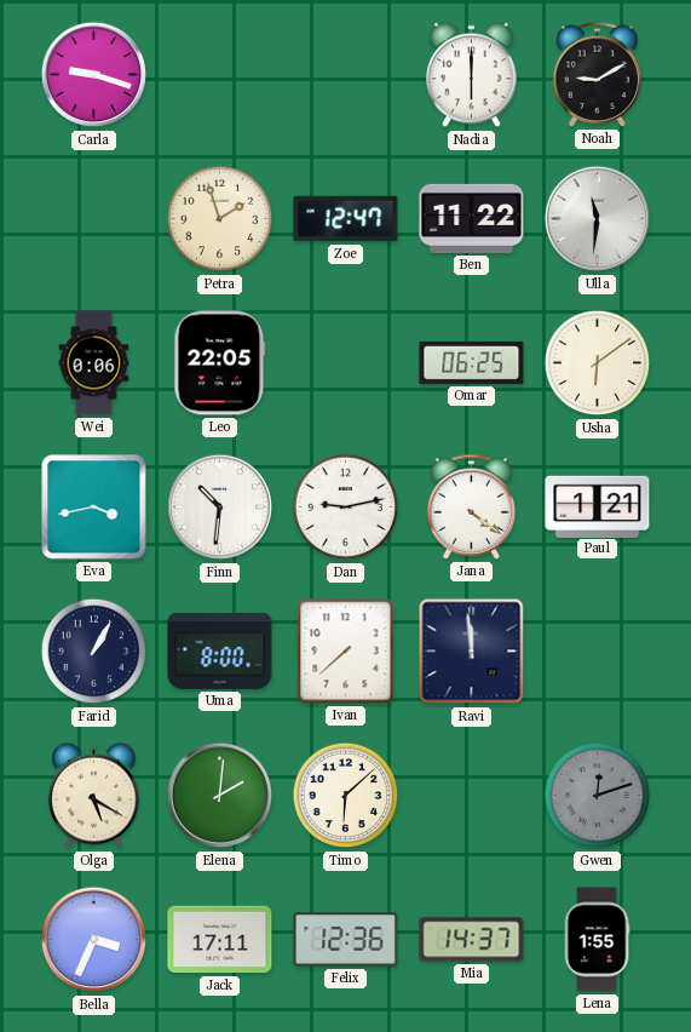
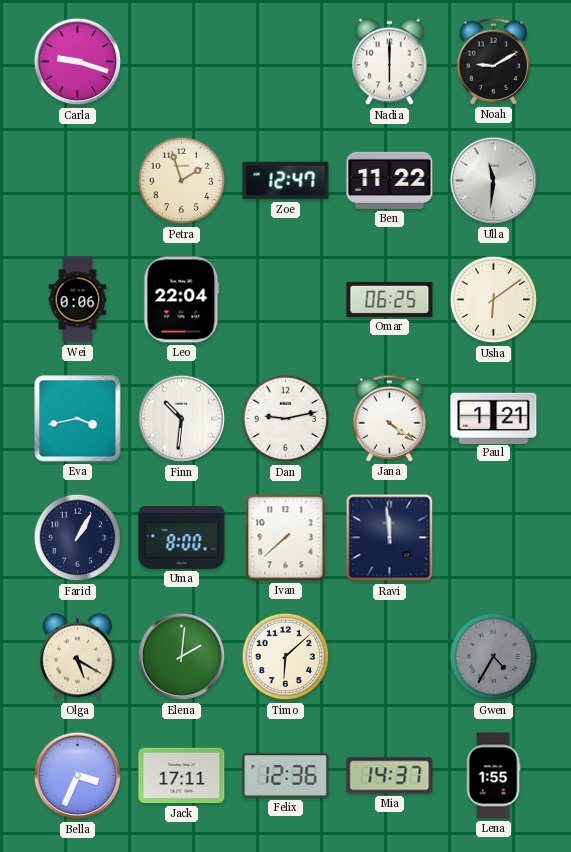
Leo: 22:05 -> 22:04 (182, 300)
Gwen: 12:12 -> 4:35 (494, 657)
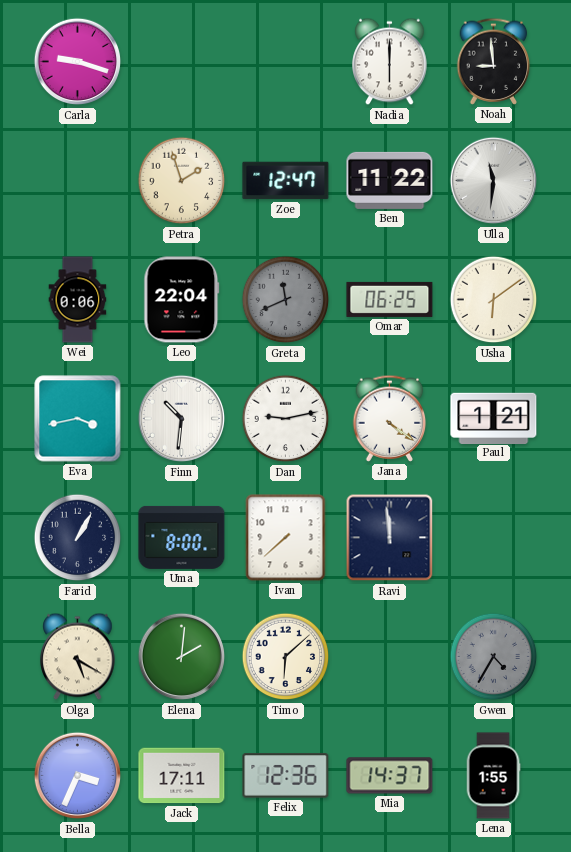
Noah: 9:10 -> 8:59 (494, 61)
Greta: none -> 11:41 (286, 300)
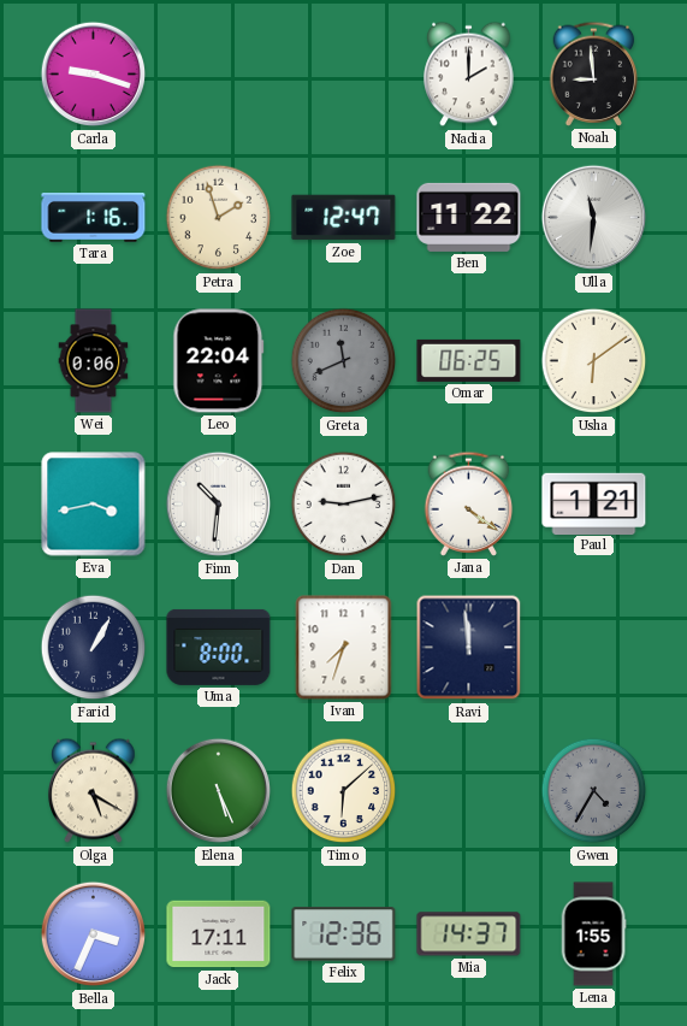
Nadia: 6:00 -> 2:00 (469, 75)
Tara: none -> 1:16 (94, 218)
Ivan: 7:38 -> 7:33 (344, 648)
Elena: 2:01 -> 5:26 (219, 791)
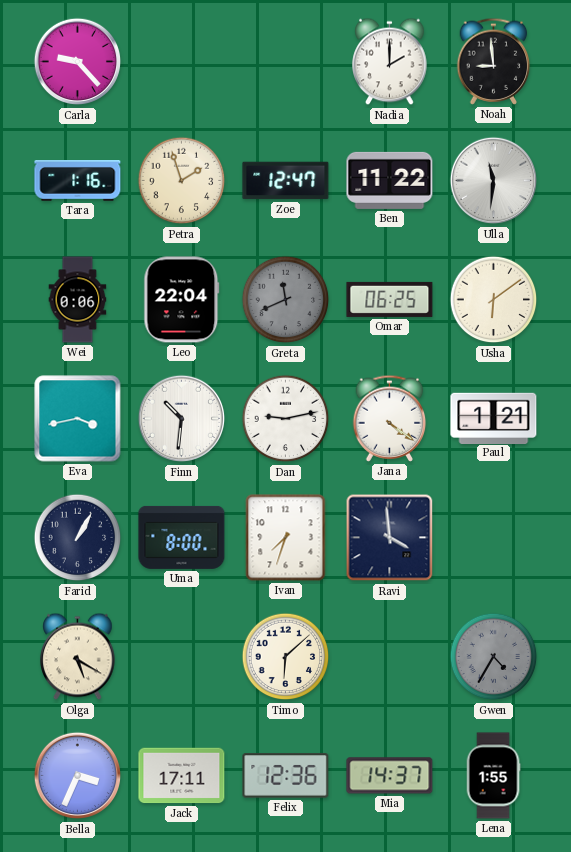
Carla: 9:18 -> 9:23 (78, 62)
Ravi: 11:59 -> 3:59 (390, 538)
Elena: 5:26 -> none (219, 791)
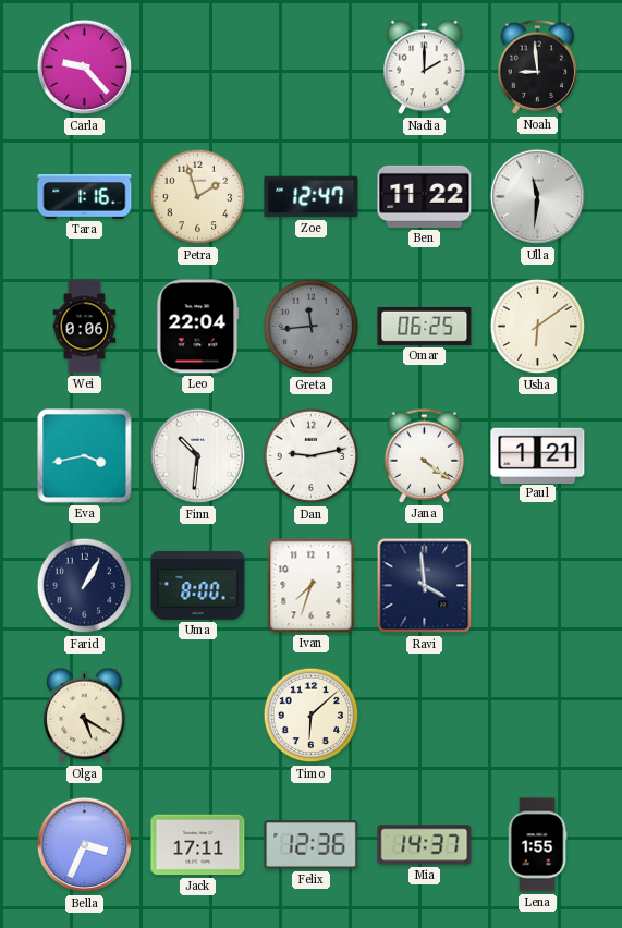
Greta: 11:41 -> 11:44 (312, 327)
Gwen: 4:35 -> none (494, 657)
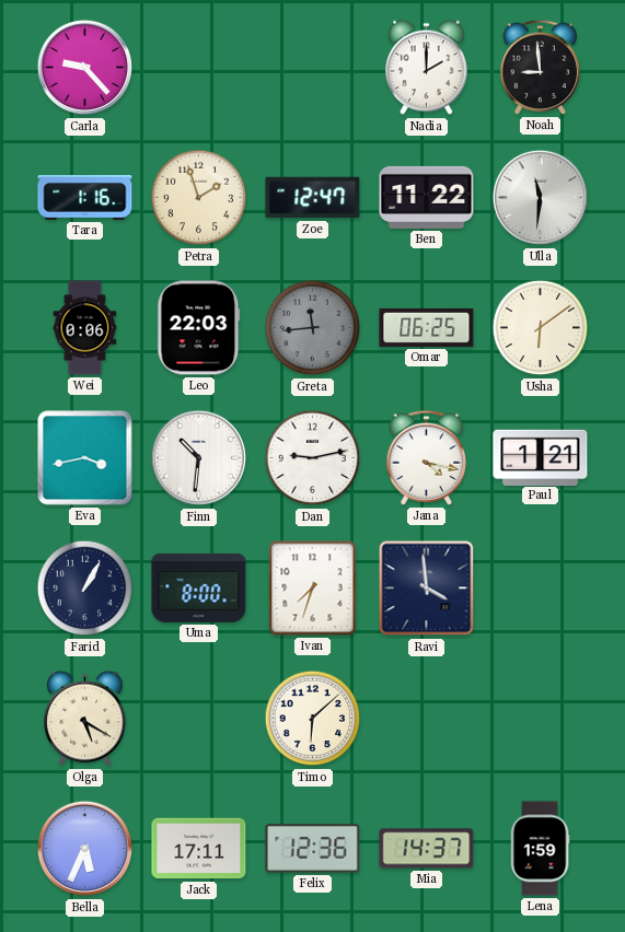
Leo: 22:04 -> 22:03 (199, 328)
Jana: 4:21 -> 4:17 (427, 457)
Bella: 3:34 -> 5:34 (85, 849)
Lena: 1:55 -> 1:59 (540, 849)
